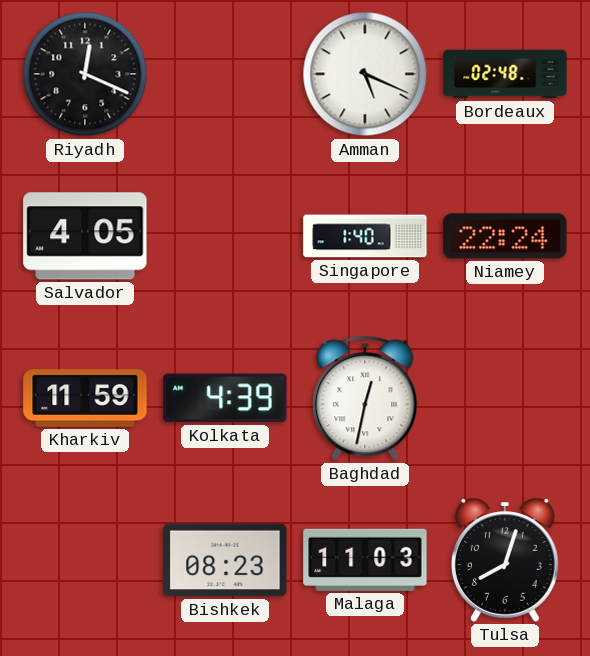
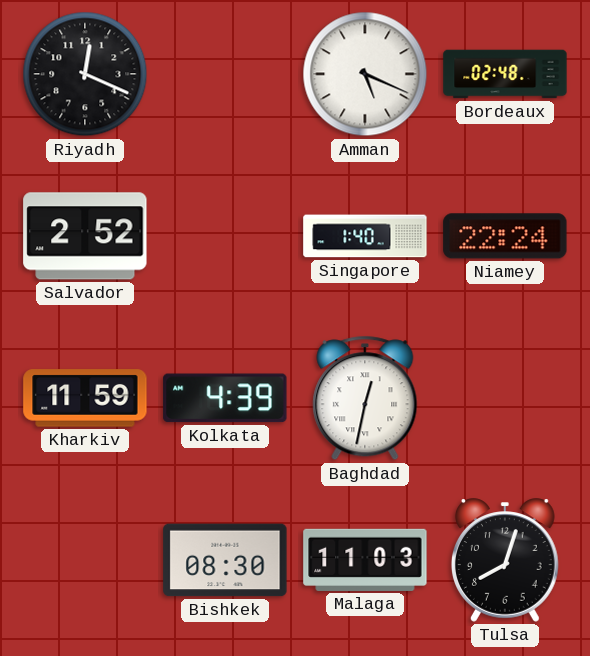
Salvador: 4:05 -> 2:52 (85, 236)
Bishkek: 08:23 -> 08:30 (225, 560)
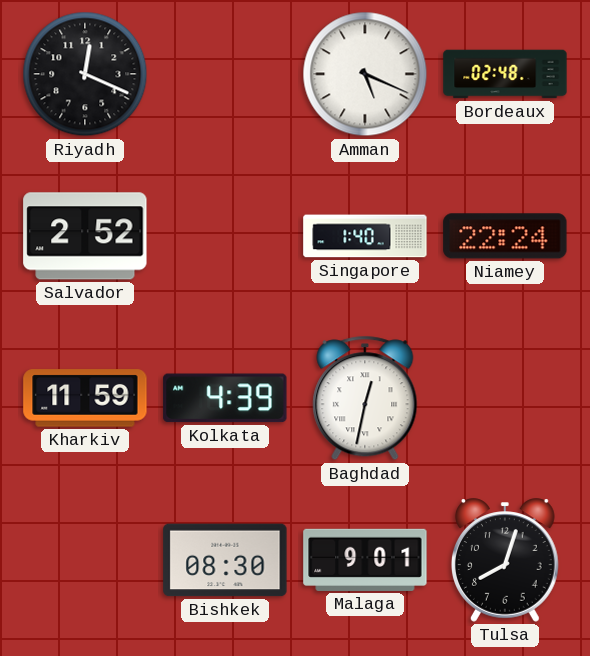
Malaga: 11:03 -> 9:01 (365, 560)
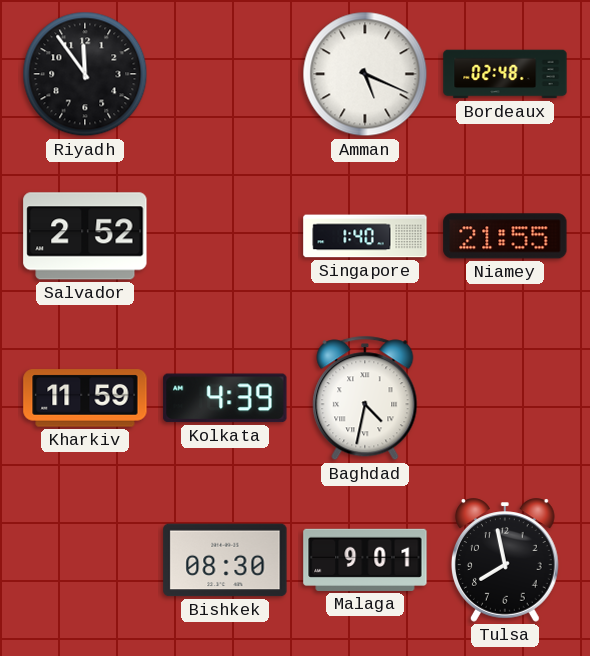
Riyadh: 12:19 -> 11:54 (85, 74)
Niamey: 22:24 -> 21:55 (505, 236)
Baghdad: 12:32 -> 4:32 (365, 398)
Tulsa: 8:03 -> 7:58 (505, 560)
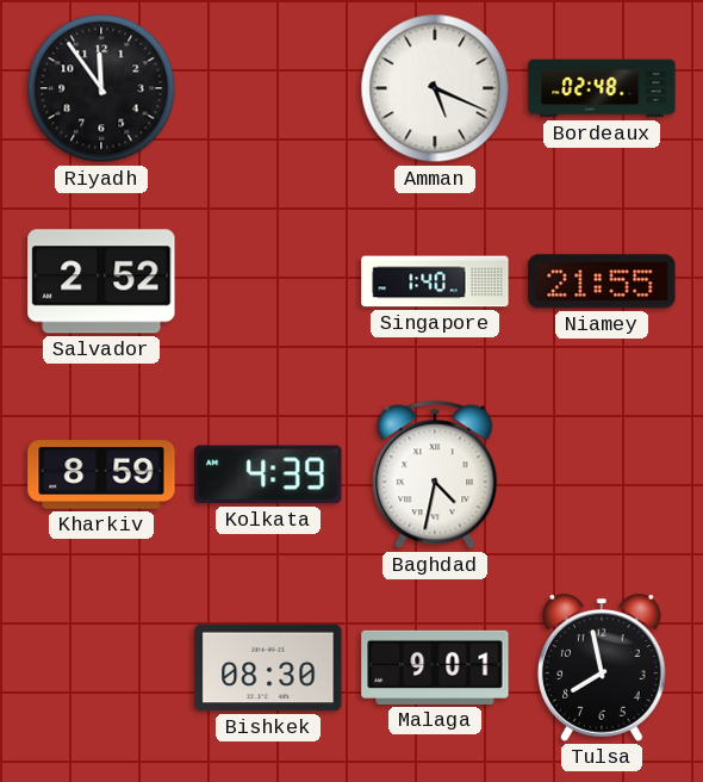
Kharkiv: 11:59 -> 8:59 (101, 474)
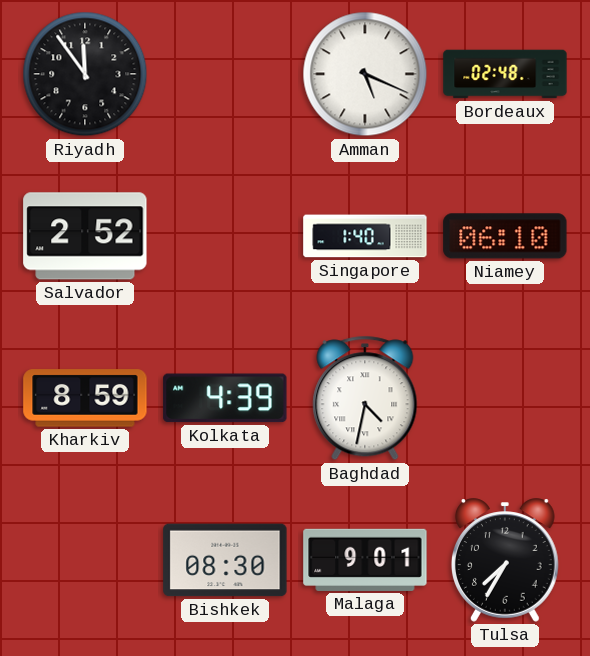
Niamey: 21:55 -> 06:10 (505, 236)
Tulsa: 7:58 -> 7:35 (505, 560)
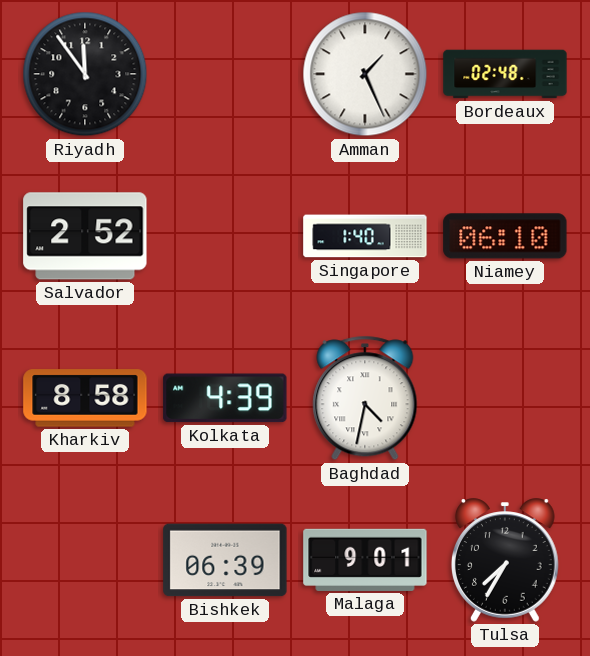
Amman: 5:19 -> 1:26 (365, 74)
Kharkiv: 8:59 -> 8:58 (85, 398)
Bishkek: 08:30 -> 06:39 (225, 560)
